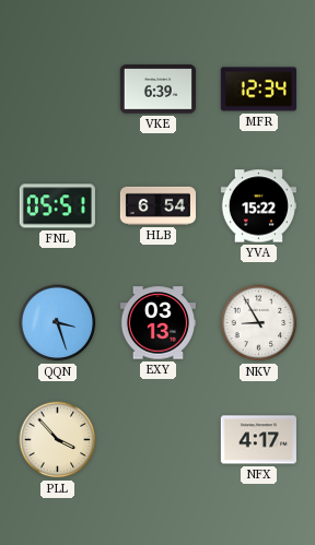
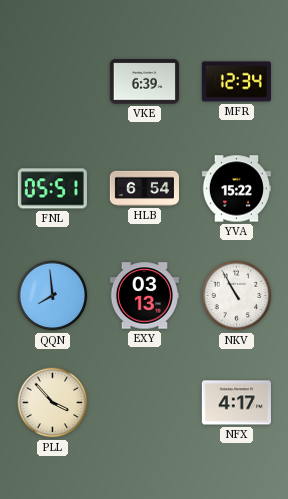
QQN: 3:27 -> 7:59 (53, 296)
NKV: 8:55 -> 10:55 (237, 296)
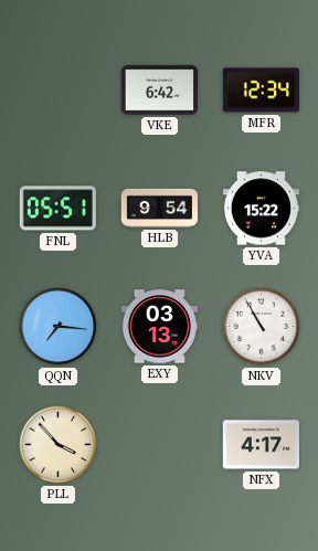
VKE: 6:39 -> 6:42 (159, 91)
HLB: 6:54 -> 9:54 (159, 208)
QQN: 7:59 -> 7:16 (59, 327)
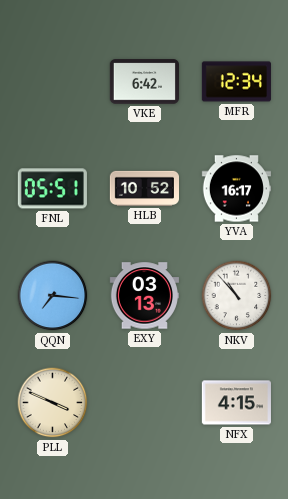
HLB: 9:54 -> 10:52 (144, 188)
YVA: 15:22 -> 16:17 (236, 189)
NKV: 10:55 -> 10:53 (237, 296)
PLL: 3:53 -> 3:49 (53, 403)
NFX: 4:17 -> 4:15 (236, 403)
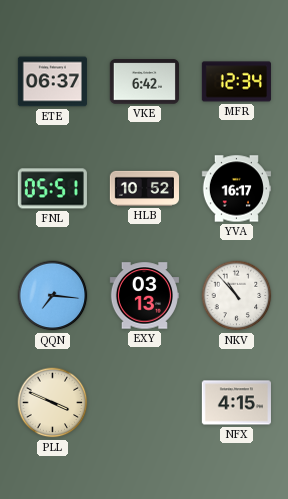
ETE: none -> 06:37 (52, 82)
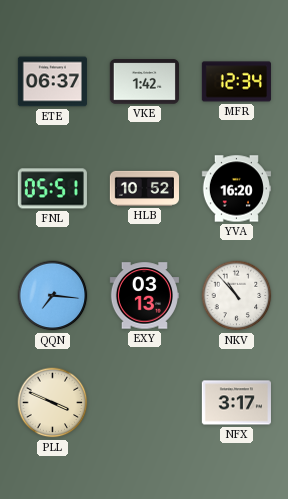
VKE: 6:42 -> 1:42 (144, 82)
YVA: 16:17 -> 16:20 (236, 189)
NFX: 4:15 -> 3:17 (236, 403)
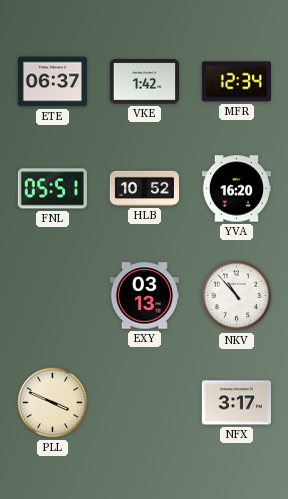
QQN: 7:16 -> none (53, 296)
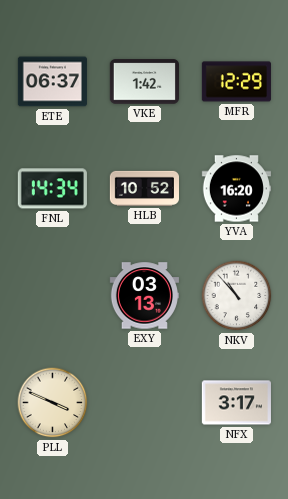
MFR: 12:34 -> 12:29 (236, 82)
FNL: 05:51 -> 14:34 (52, 189)
